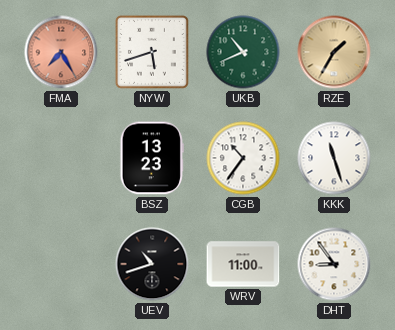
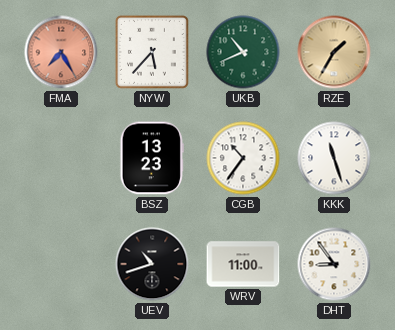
NYW: 5:42 -> 5:37 (152, 52)
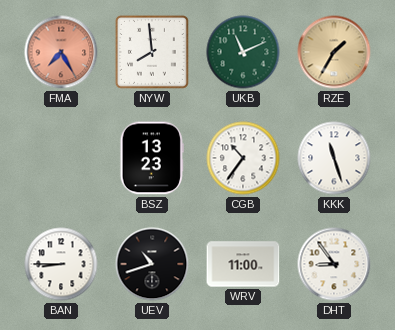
NYW: 5:37 -> 7:59 (152, 52)
UKB: 10:41 -> 11:11 (243, 52)
BAN: none -> 8:45 (61, 264)
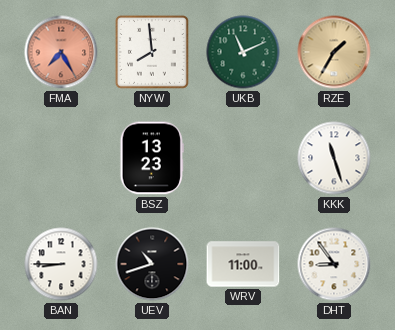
CGB: 10:36 -> none (243, 158)
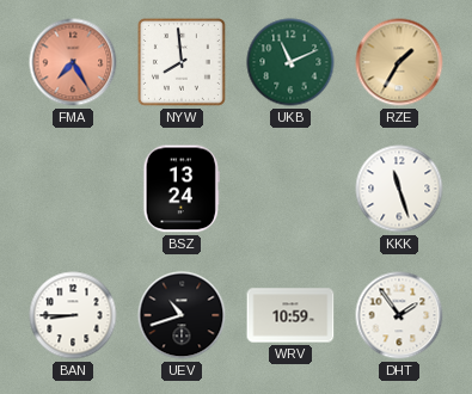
BSZ: 13:23 -> 13:24 (182, 189)
WRV: 11:00 -> 10:59 (290, 315)
DHT: 8:54 -> 1:54 (399, 315)
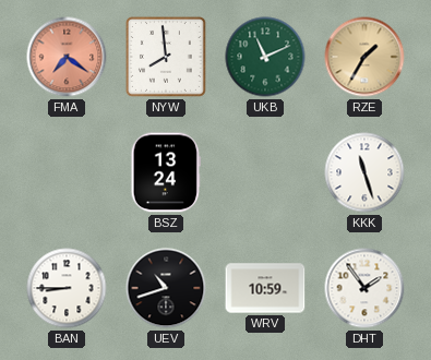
FMA: 7:25 -> 7:21 (67, 57)
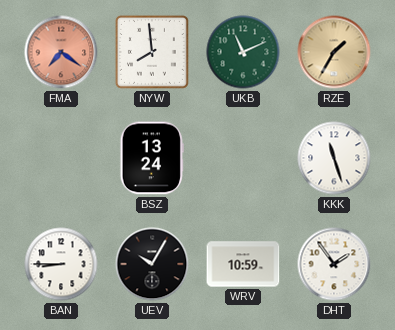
UEV: 10:42 -> 10:05 (152, 264)
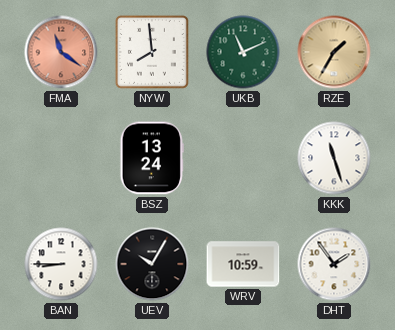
FMA: 7:21 -> 11:21 (61, 52)
